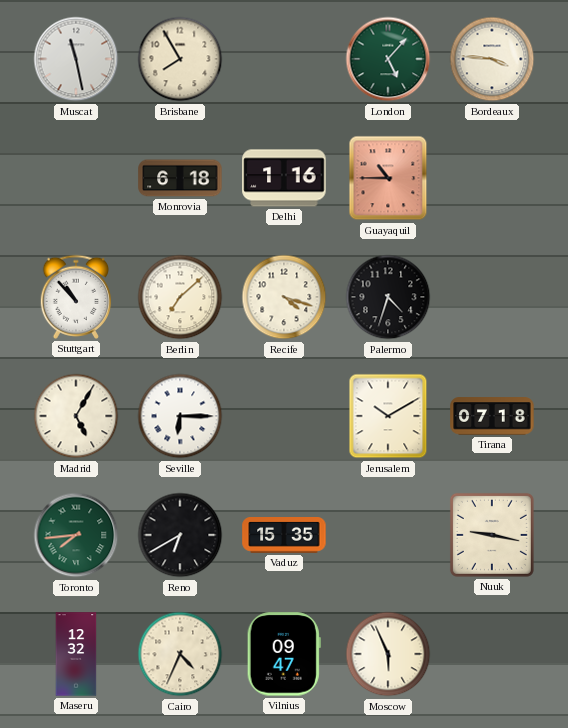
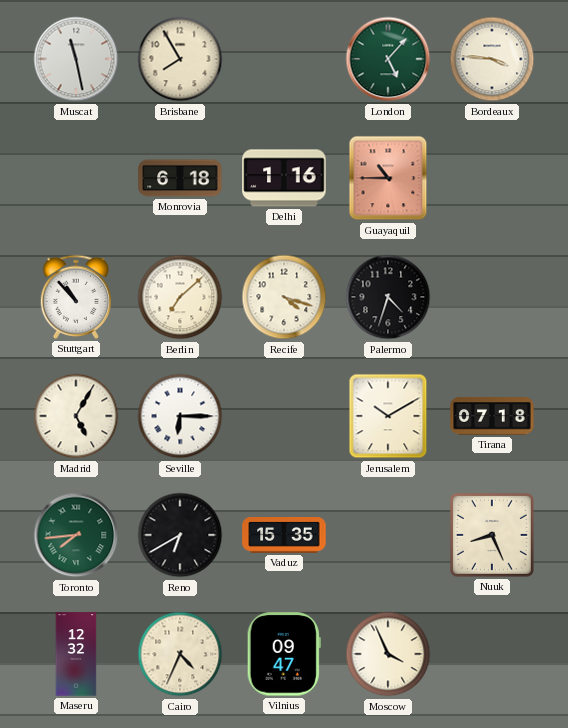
Nuuk: 9:17 -> 8:26 (492, 535)
Moscow: 5:56 -> 3:56 (388, 654)
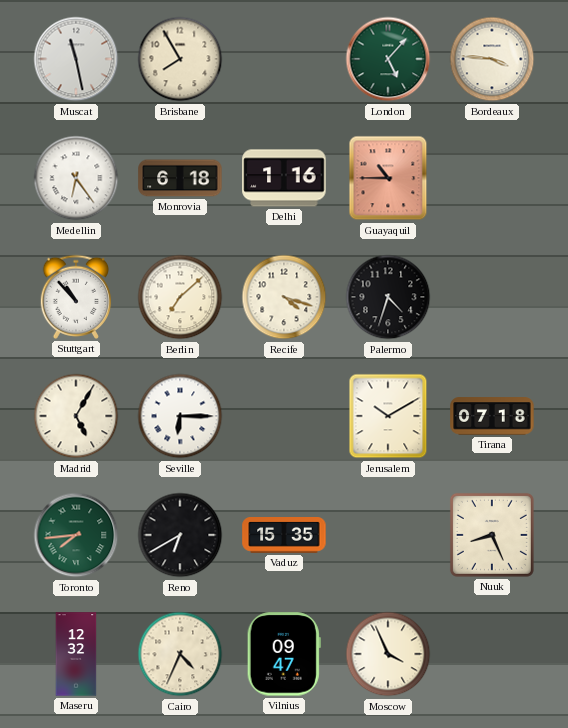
Medellin: none -> 6:24 (76, 178)
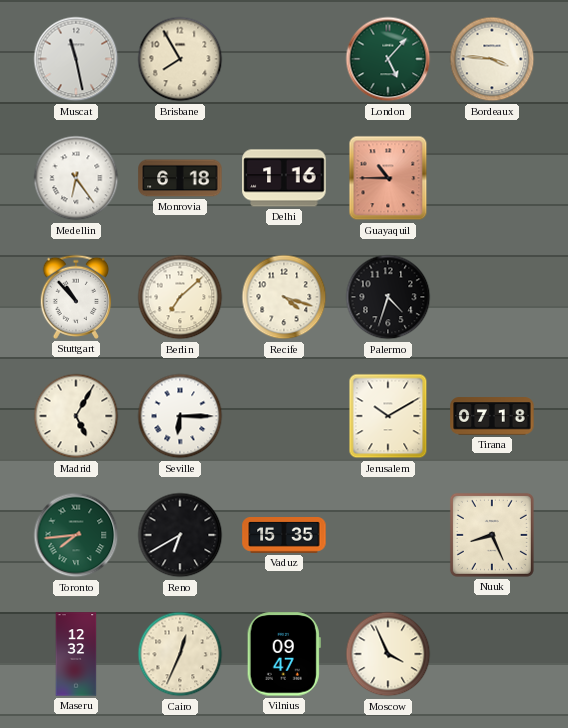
Cairo: 4:34 -> 12:34 (180, 654)
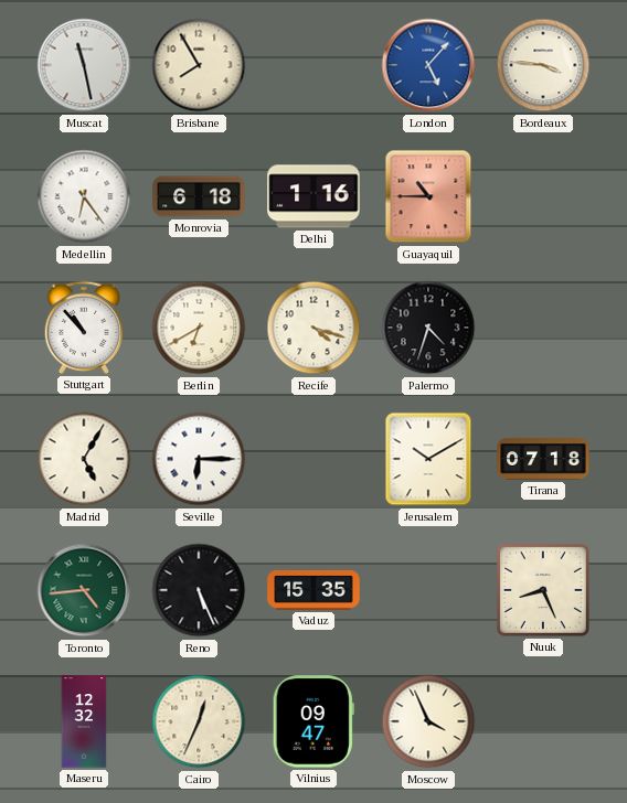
London dial: green -> blue (428, 65)
Berlin: 7:08 -> 6:40 (199, 328)
Toronto: 7:44 -> 4:44 (84, 590)
Reno: 6:40 -> 5:26 (199, 590)
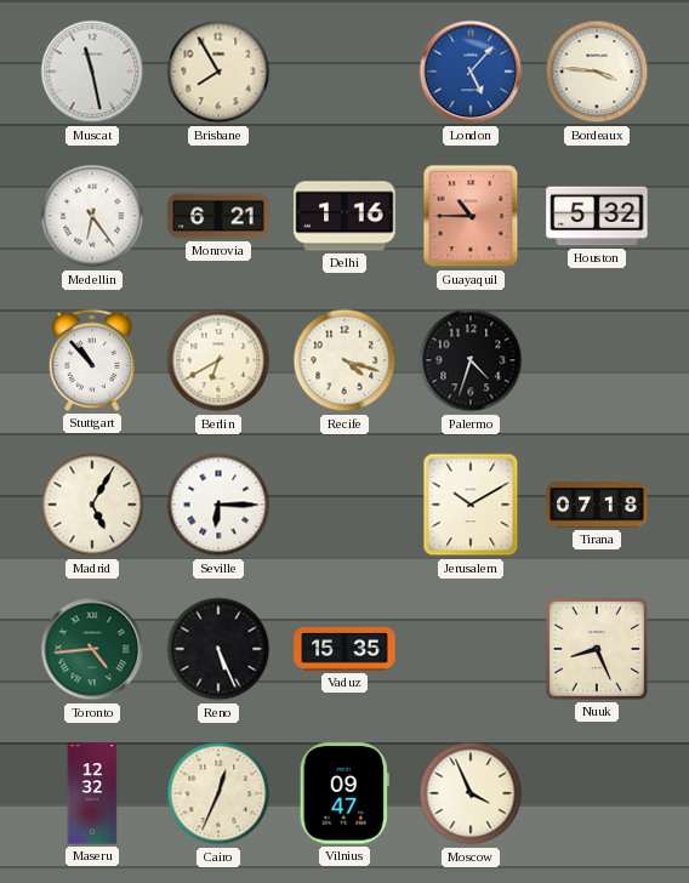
Monrovia: 6:18 -> 6:21 (218, 216)
Houston: none -> 5:32 (597, 216)
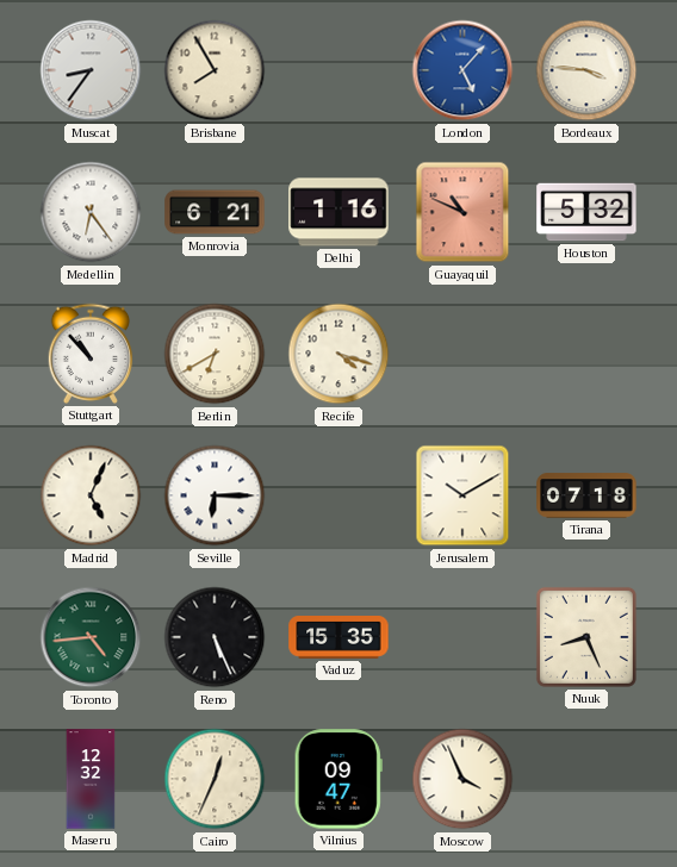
Muscat: 11:28 -> 8:36 (91, 70)
Guayaquil: 10:45 -> 10:49 (462, 212)
Palermo: 4:33 -> none (471, 360)
Madrid: 5:05 -> 5:04 (91, 495)
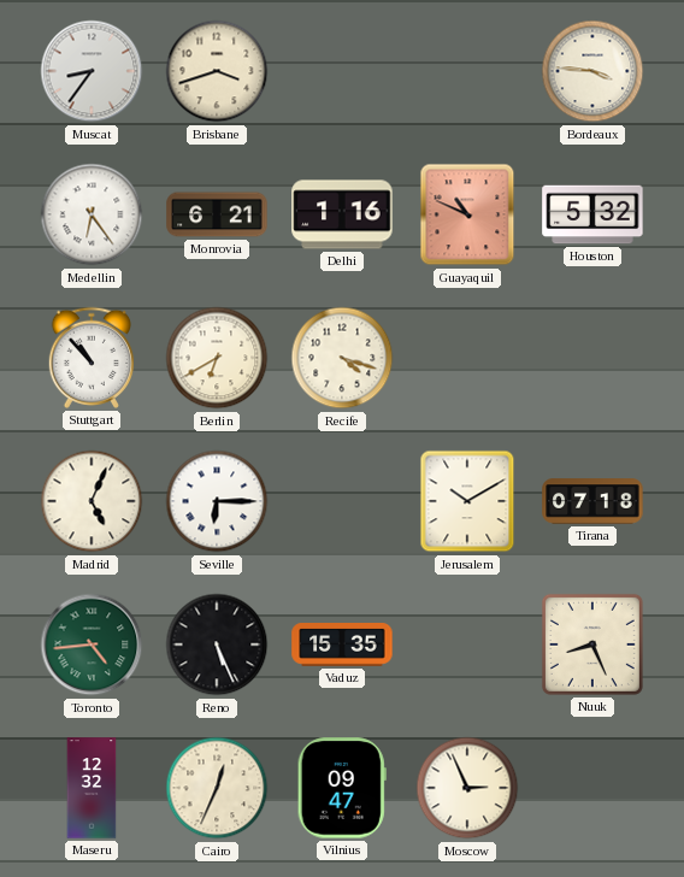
Brisbane: 7:55 -> 3:42 (217, 71)
London: 5:07 -> none (462, 70)
Moscow: 3:56 -> 2:56 (467, 788)
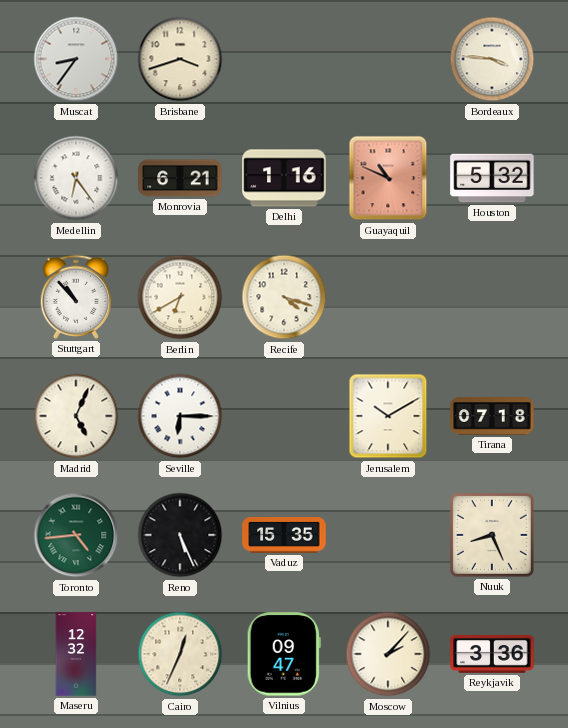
Moscow: 2:56 -> 2:07 (388, 654)
Reykjavik: none -> 3:36 (492, 655)
